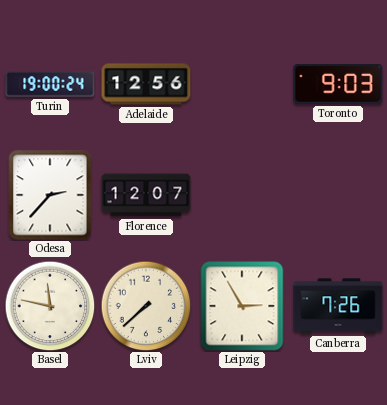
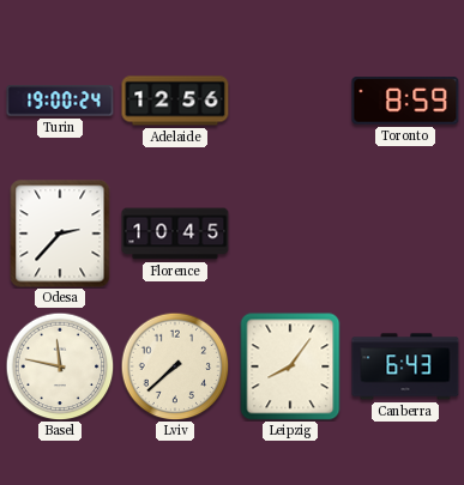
Toronto: 9:03 -> 8:59 (405, 101)
Florence: 12:07 -> 10:45 (175, 234)
Leipzig: 2:55 -> 8:06 (290, 366)
Canberra: 7:26 -> 6:43 (405, 366)
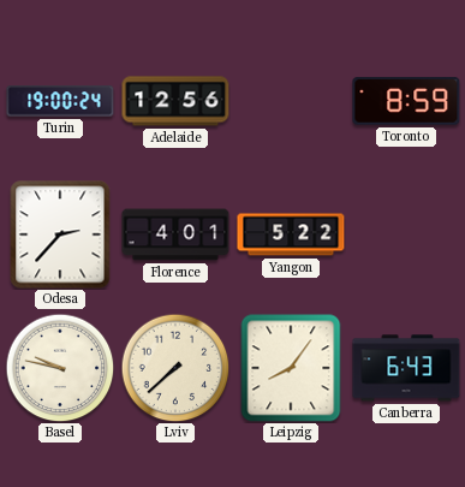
Florence: 10:45 -> 4:01 (175, 234)
Yangon: none -> 5:22 (291, 234)
Basel: 11:47 -> 9:47 (60, 368)
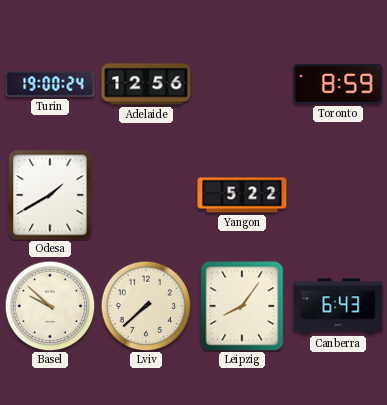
Odesa: 2:37 -> 1:40 (50, 195)
Florence: 4:01 -> none (175, 234)
Basel: 9:47 -> 9:52 (50, 306)
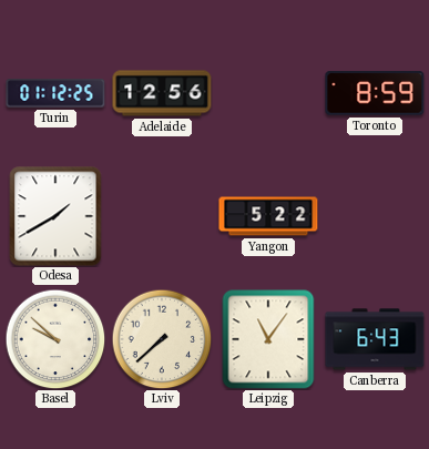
Turin: 19:00 -> 01:12 (55, 93)
Leipzig: 8:06 -> 11:06 (268, 339)
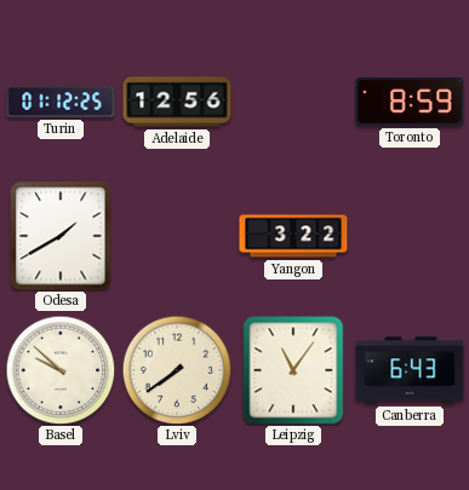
Yangon: 5:22 -> 3:22 (293, 236)
Lviv: 7:38 -> 7:39 (177, 370)
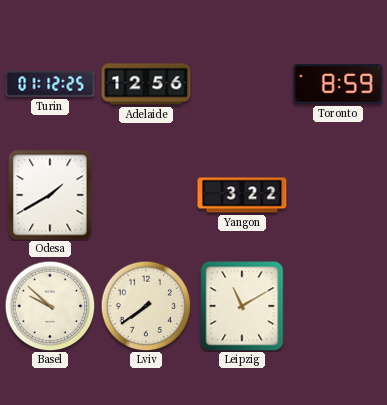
Leipzig: 11:06 -> 11:10 (242, 306)
Canberra: 6:43 -> none (410, 370)
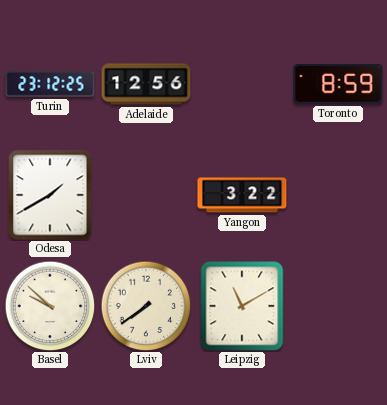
Turin: 01:12 -> 23:12 (50, 84)
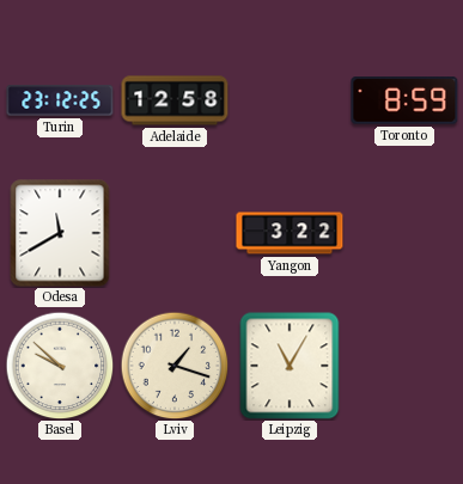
Adelaide: 12:56 -> 12:58 (175, 100)
Odesa: 1:40 -> 11:40 (60, 233)
Lviv: 7:39 -> 1:18 (175, 366)
Leipzig: 11:10 -> 11:05 (290, 366)
